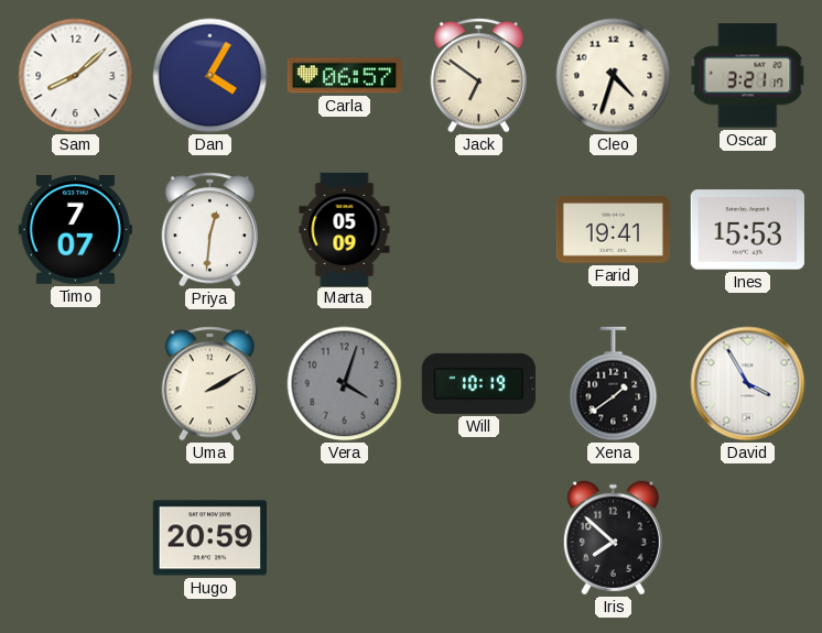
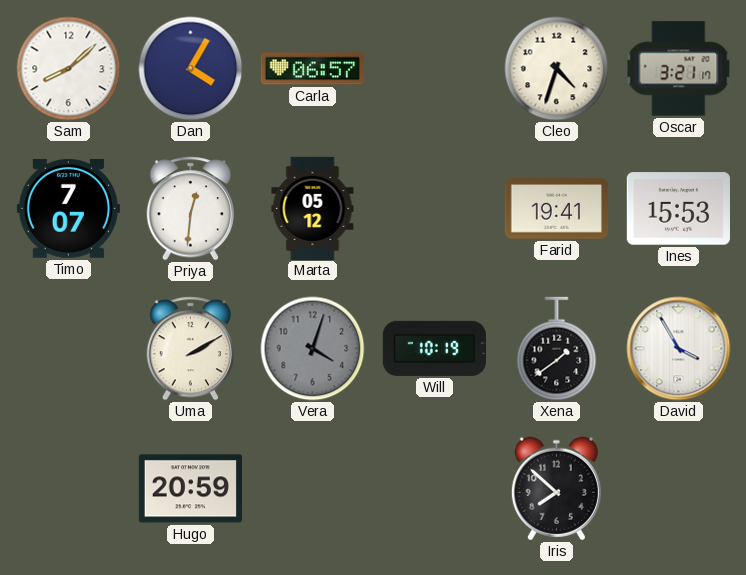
Jack: 6:51 -> none (479, 76)
Marta: 05:09 -> 05:12 (313, 208)
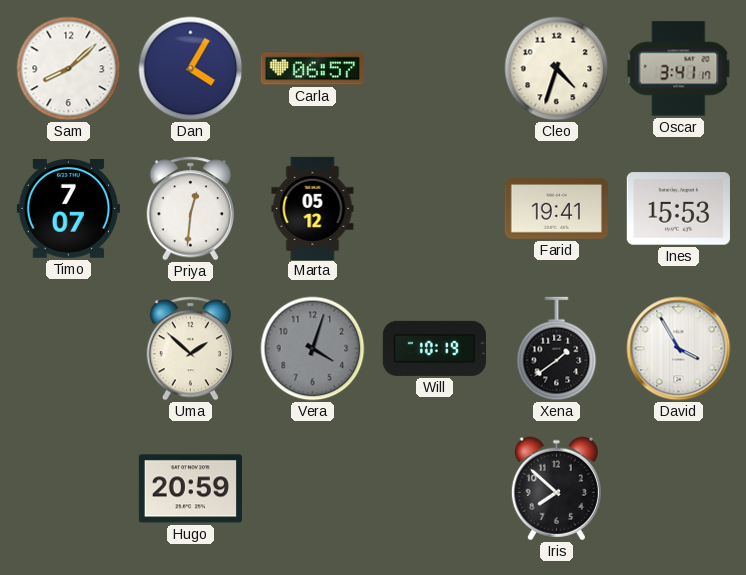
Oscar: 3:21 -> 3:41 (679, 69)
Uma: 2:10 -> 1:52 (191, 349)
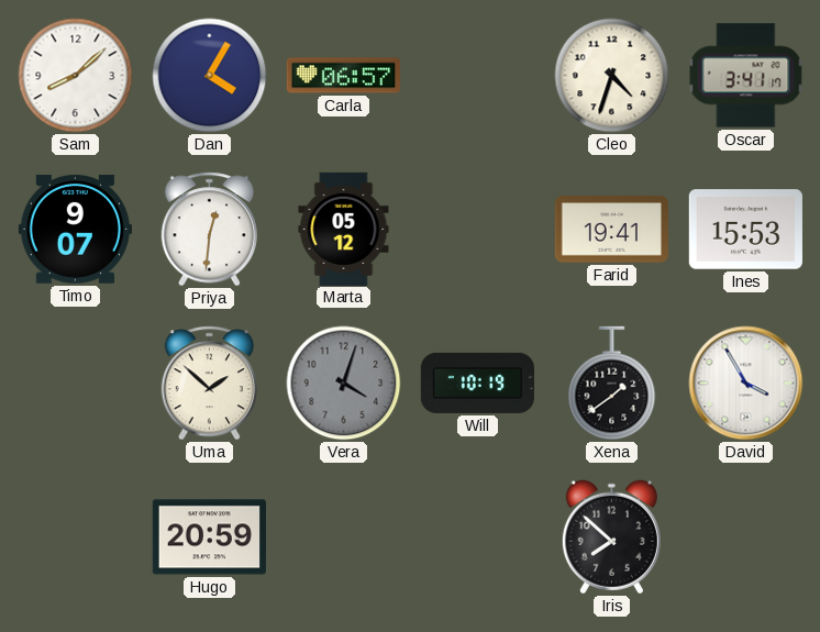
Timo: 7:07 -> 9:07 (75, 229)
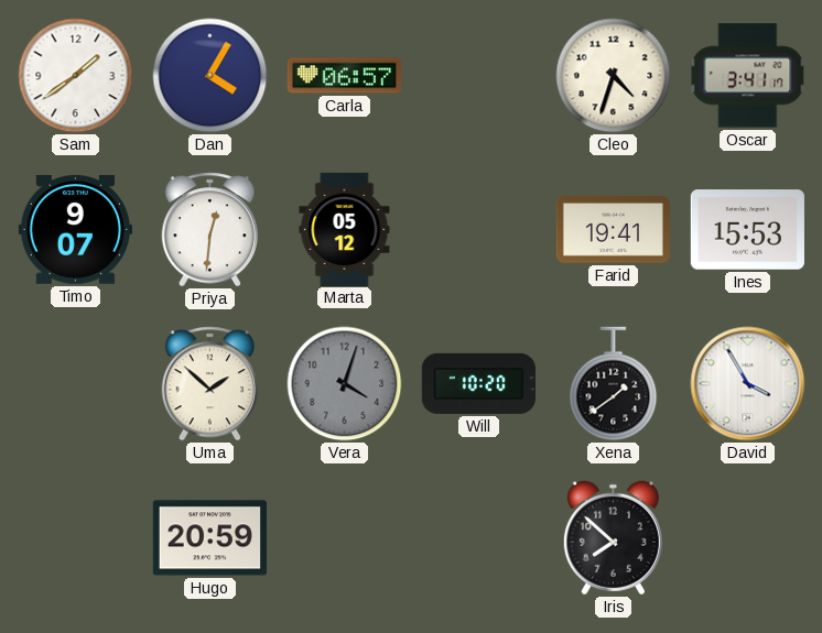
Sam: 8:08 -> 1:39 (76, 76)
Will: 10:19 -> 10:20 (478, 383)
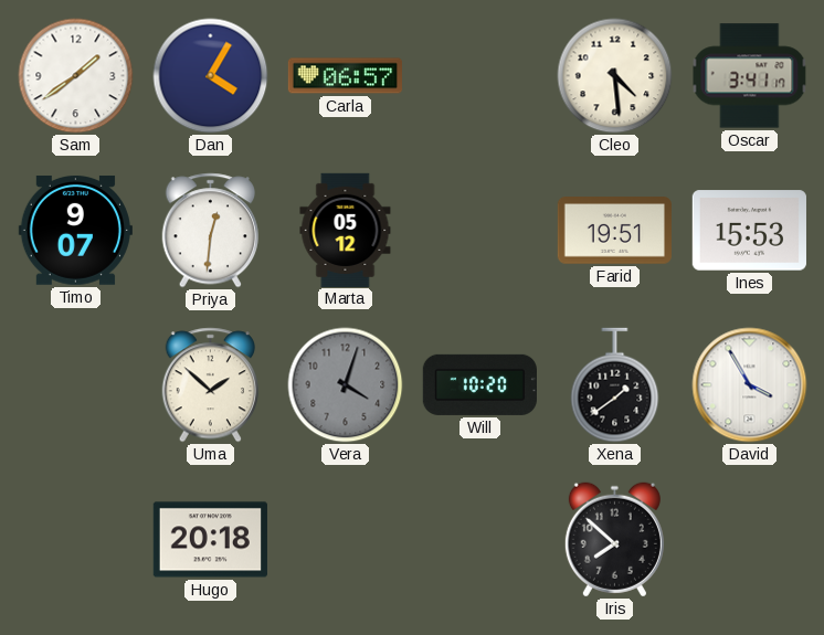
Cleo: 4:33 -> 4:29 (615, 76)
Farid: 19:41 -> 19:51 (614, 231)
Hugo: 20:59 -> 20:18 (210, 540)
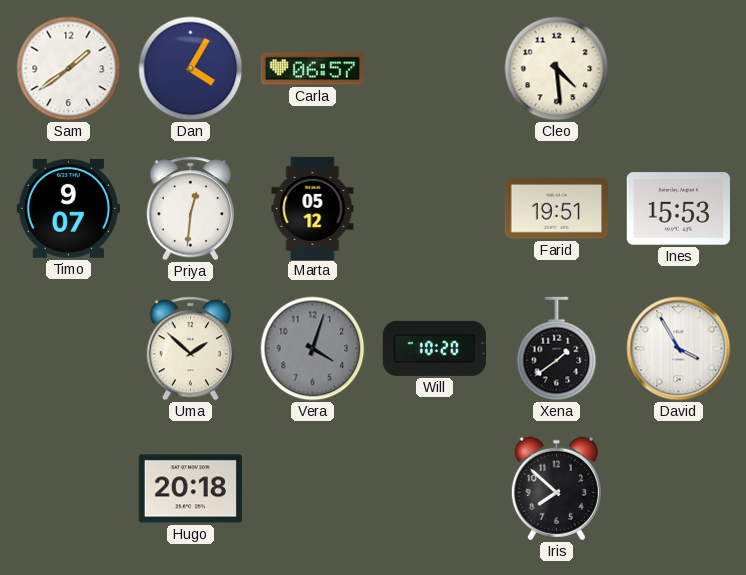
Oscar: 3:41 -> none (750, 76)
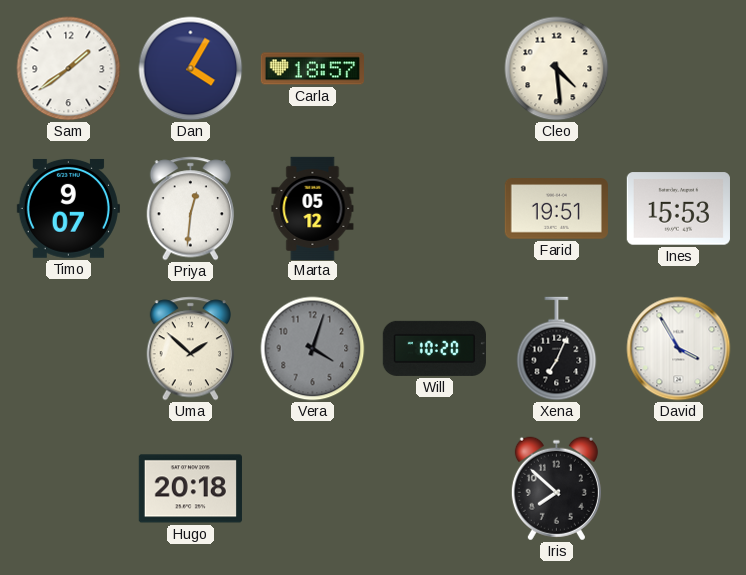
Carla: 06:57 -> 18:57 (312, 69)
Xena: 1:39 -> 7:04 (557, 349)
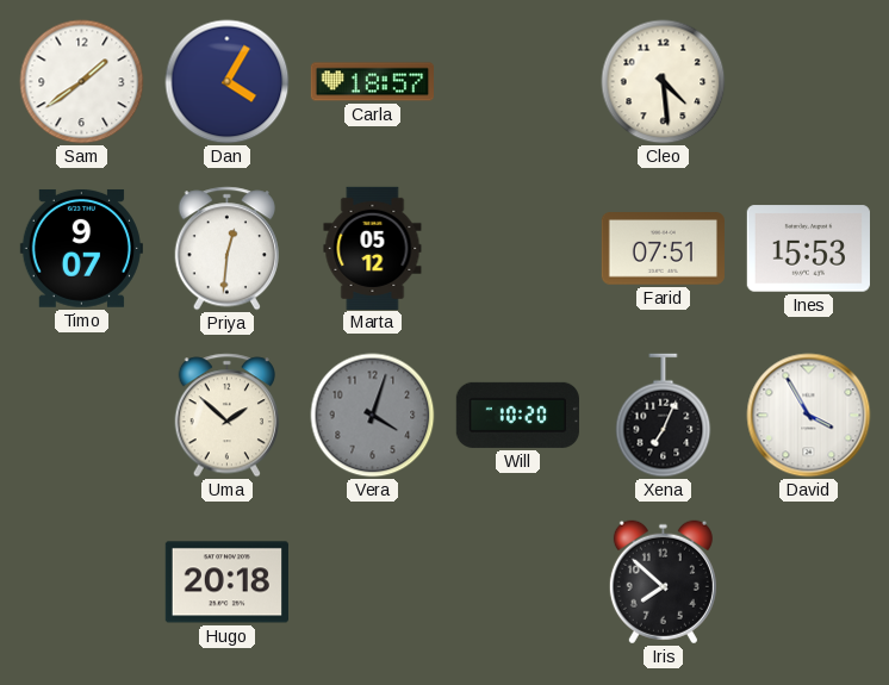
Farid: 19:51 -> 07:51 (663, 249)
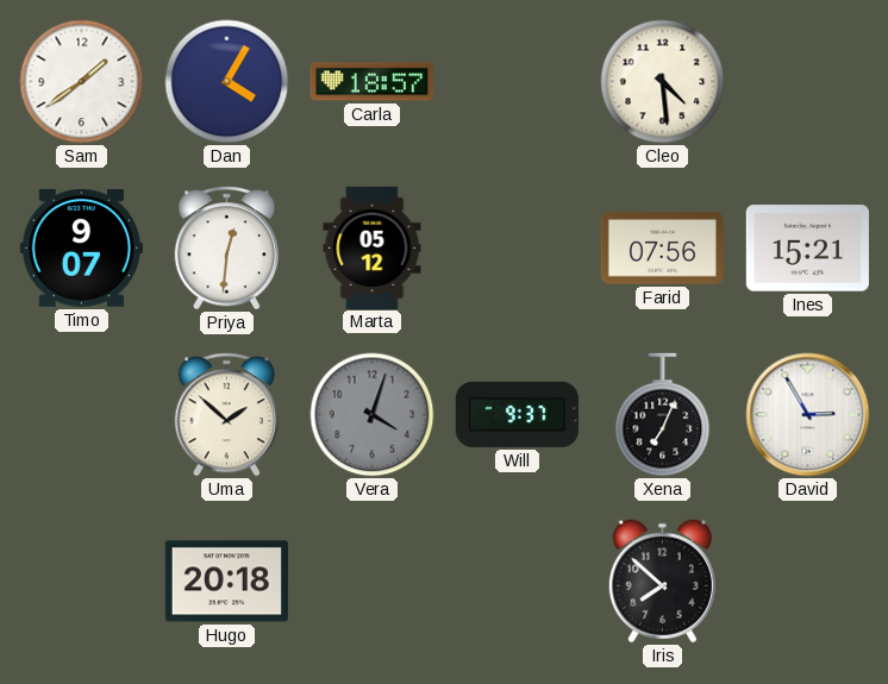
Farid: 07:51 -> 07:56 (662, 249)
Ines: 15:53 -> 15:21 (807, 249)
Will: 10:20 -> 9:37 (517, 414)
David: 3:55 -> 2:55 (808, 415)
